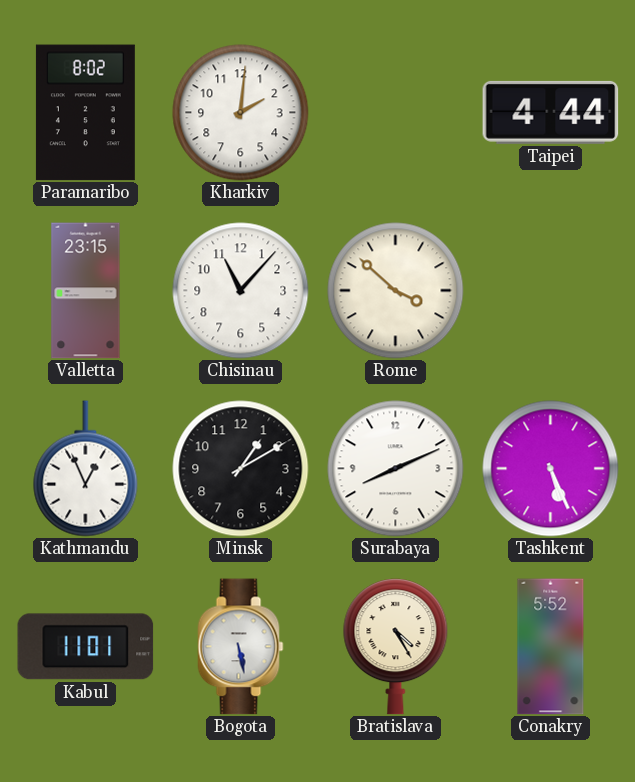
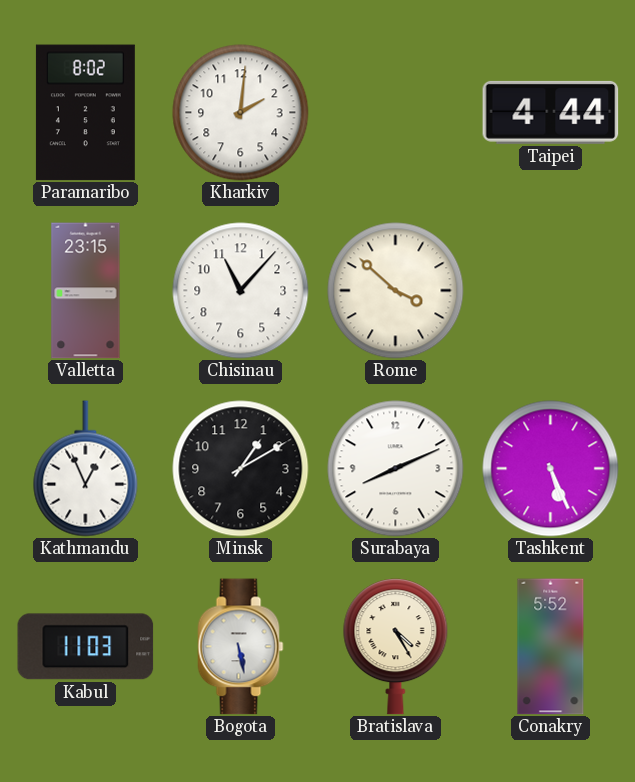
Kabul: 11:01 -> 11:03 (86, 647)
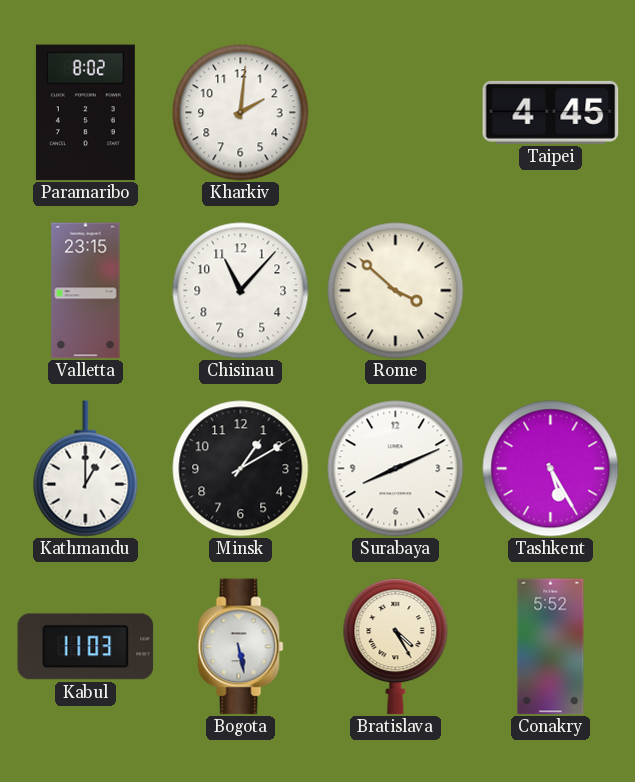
Taipei: 4:44 -> 4:45 (551, 112)
Kathmandu: 12:56 -> 1:00 (86, 469)
Tashkent: 5:26 -> 5:25 (551, 469)
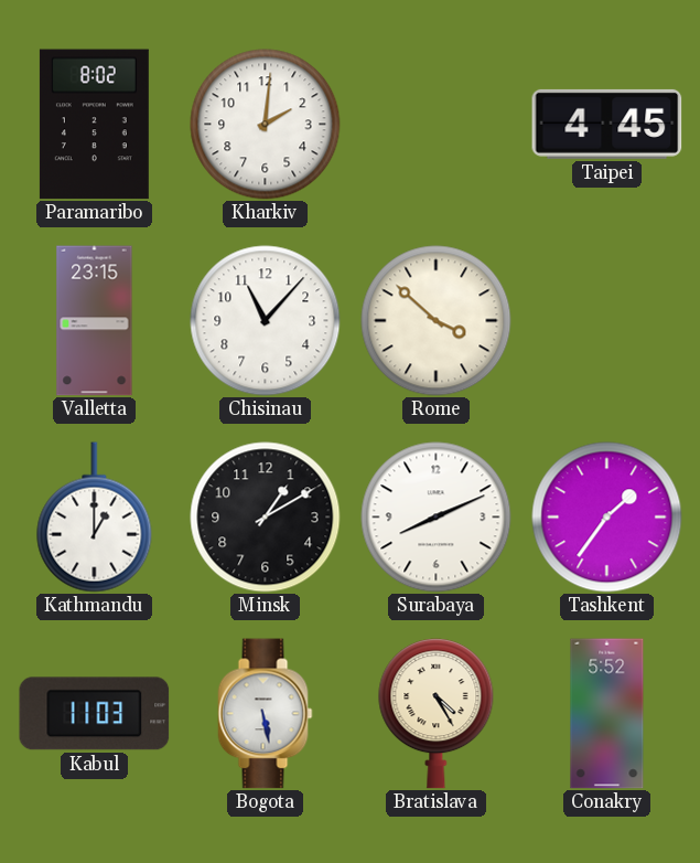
Tashkent: 5:25 -> 1:36 (607, 518)
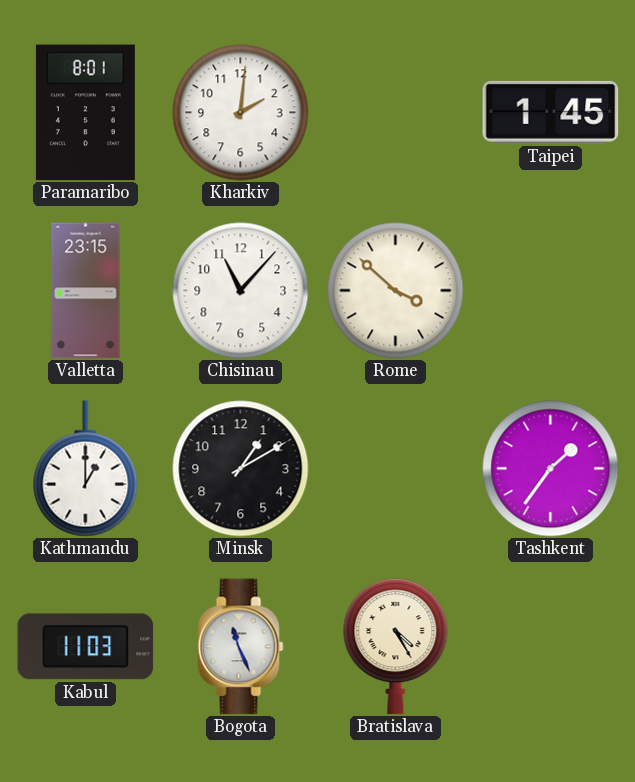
Paramaribo: 8:02 -> 8:01 (85, 113)
Taipei: 4:45 -> 1:45 (551, 112)
Surabaya: 8:11 -> none (437, 518)
Bogota: 5:28 -> 11:26 (241, 647)
Conakry: 5:52 -> none (607, 714)
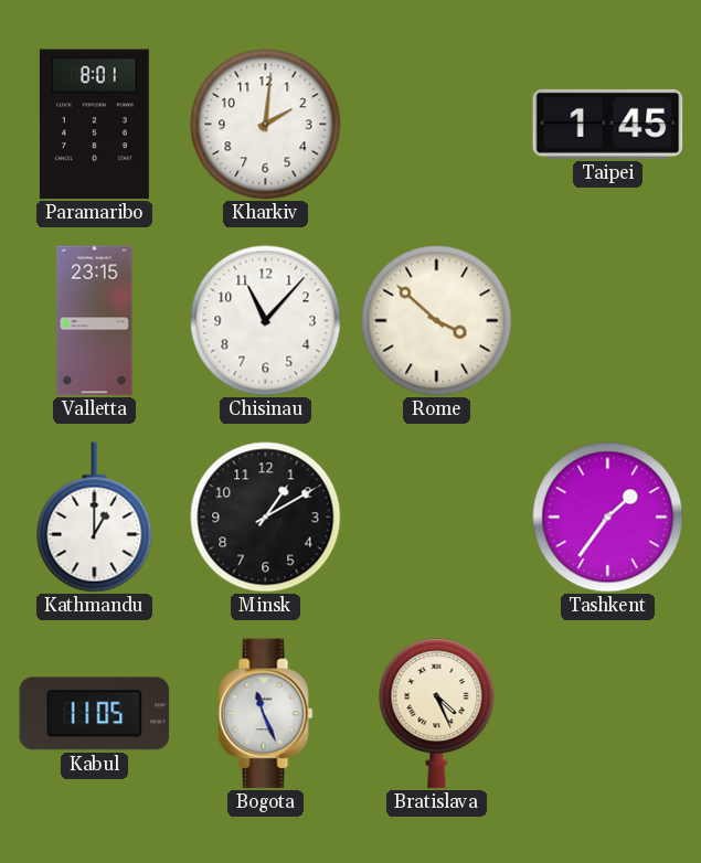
Kabul: 11:03 -> 11:05 (95, 714)
Bratislava: 4:25 -> 4:26 (437, 714)
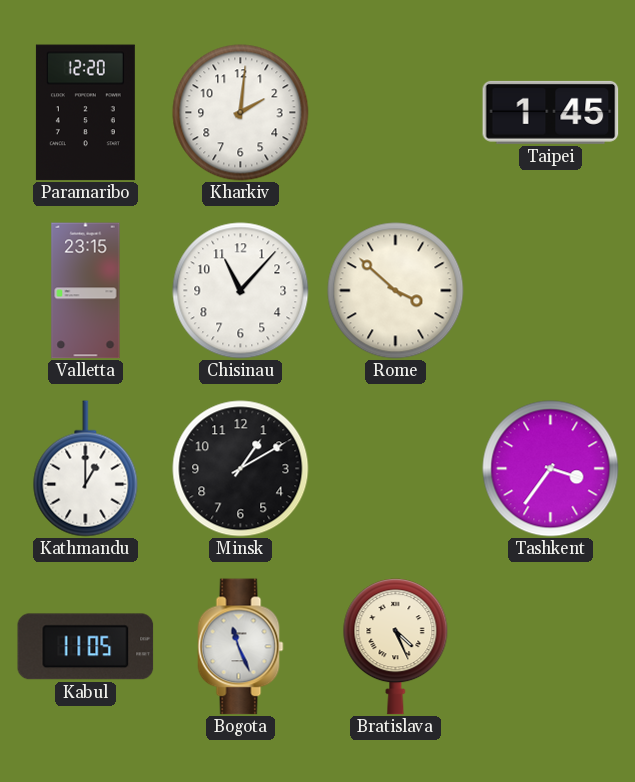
Paramaribo: 8:01 -> 12:20 (85, 113)
Tashkent: 1:36 -> 3:36 (551, 469)
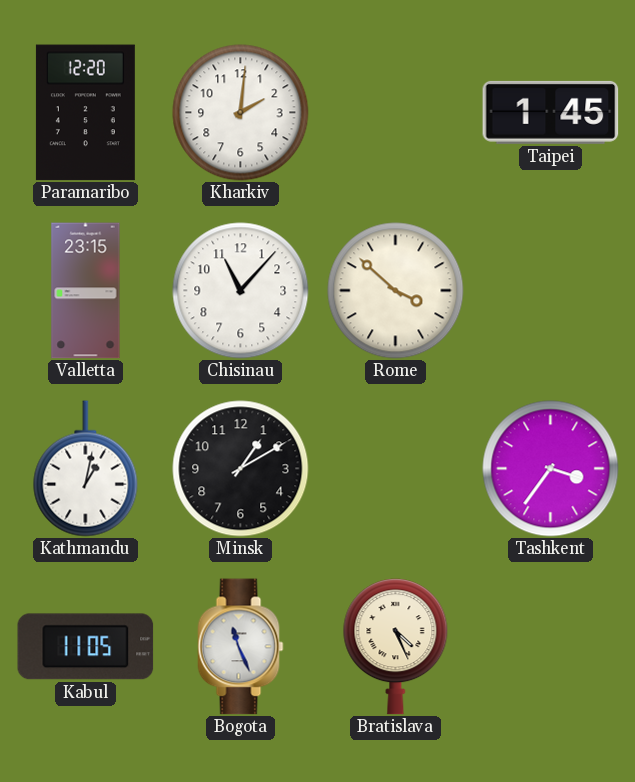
Kathmandu: 1:00 -> 1:02 (86, 469)
